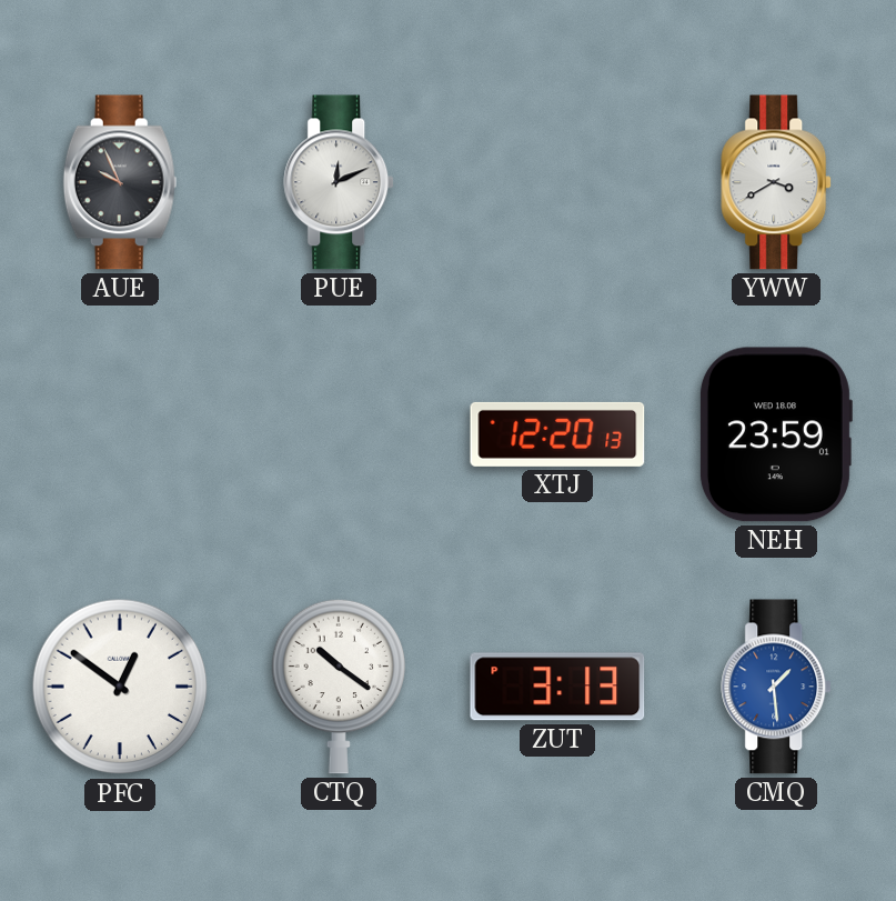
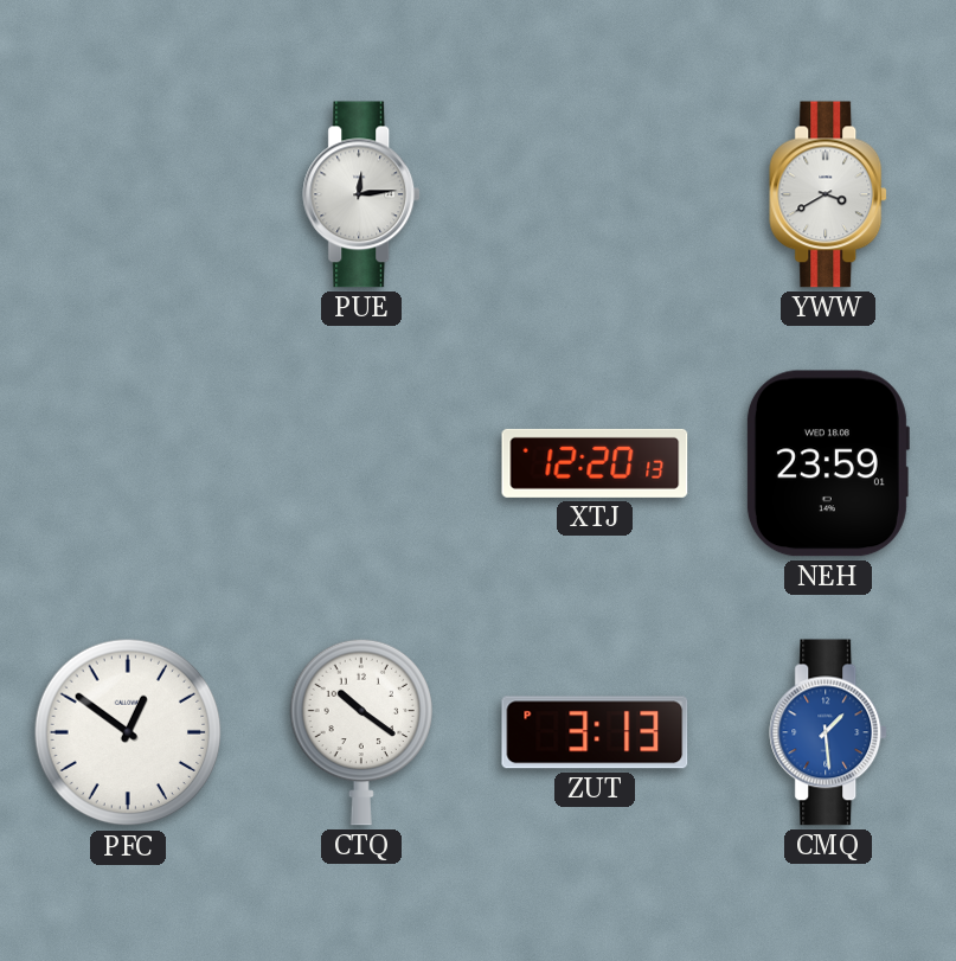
AUE: 9:56 -> none (120, 182)
PUE: 12:11 -> 12:14 (362, 194)
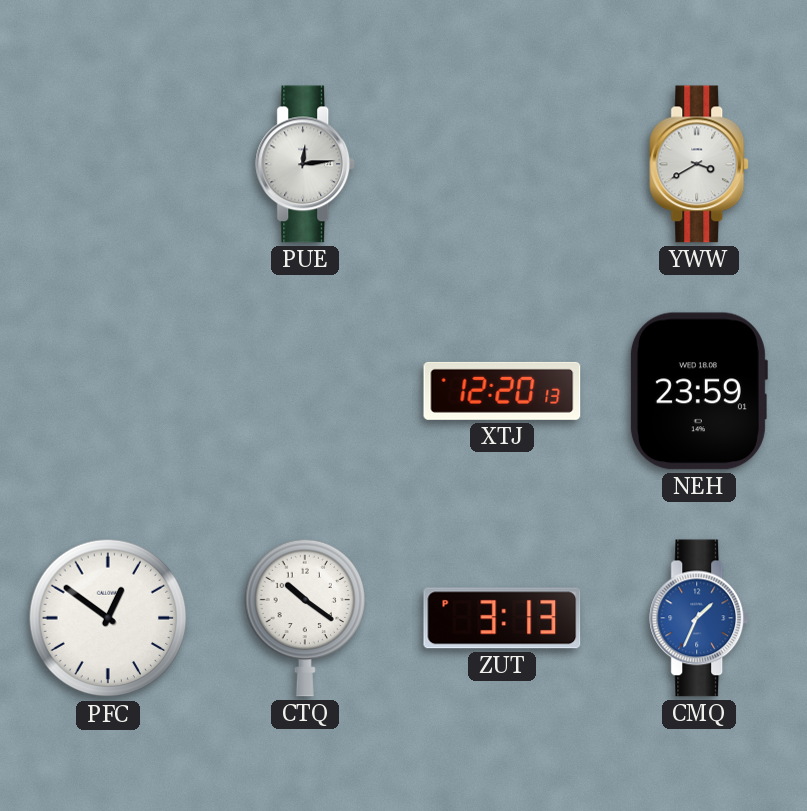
CMQ: 1:29 -> 1:34 (700, 618)
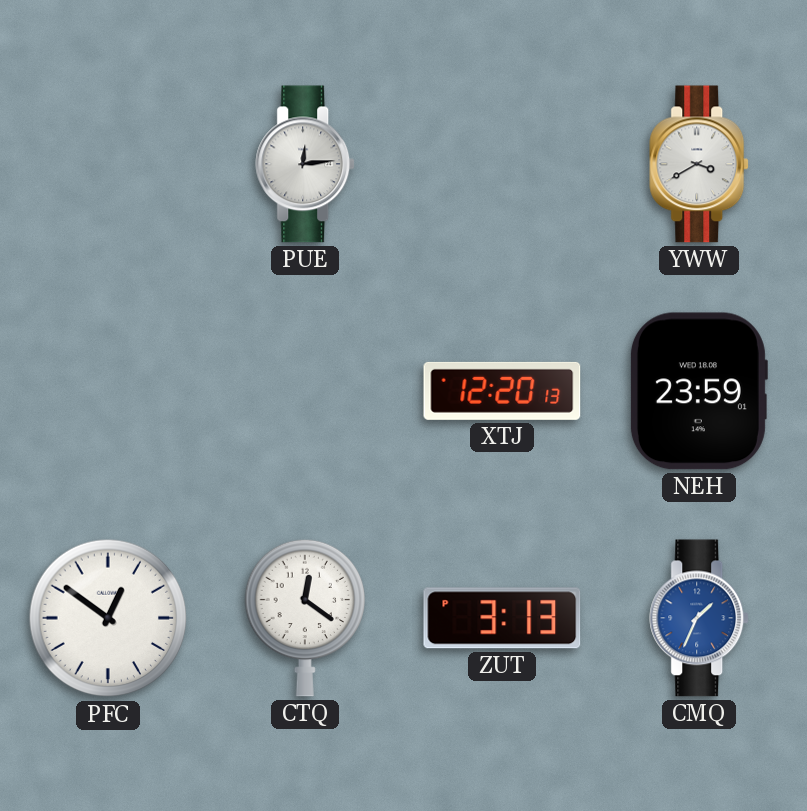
CTQ: 10:21 -> 12:21 (304, 618)
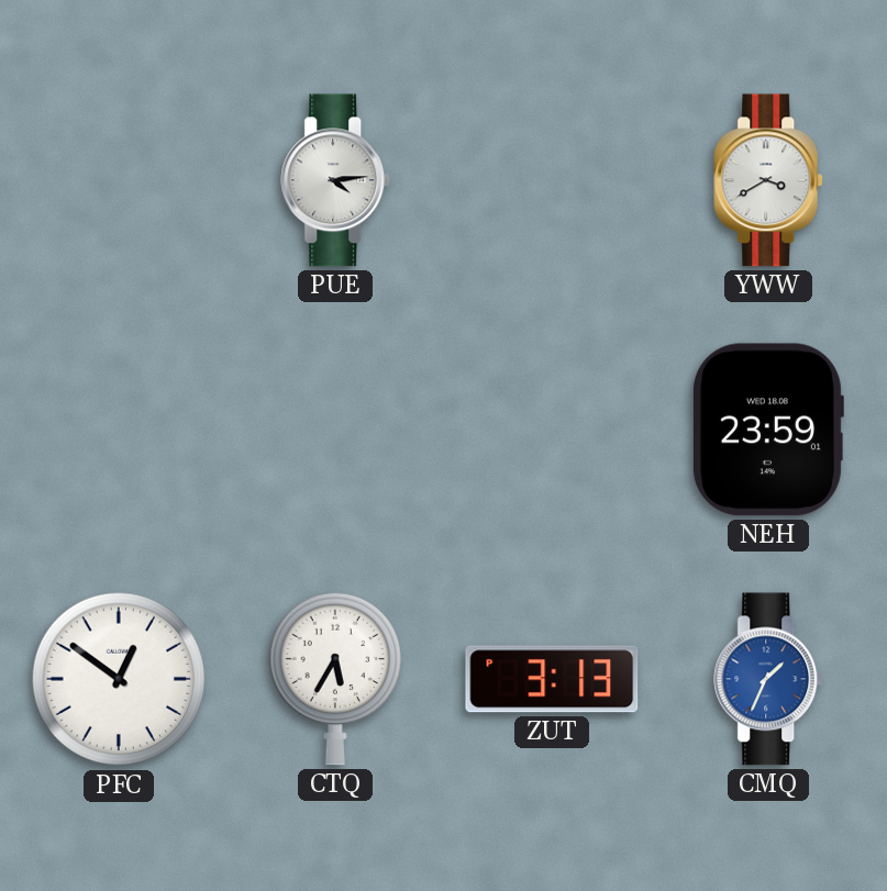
PUE: 12:14 -> 4:14 (336, 180)
XTJ: 12:20 -> none (502, 391)
CTQ: 12:21 -> 5:35 (334, 679)
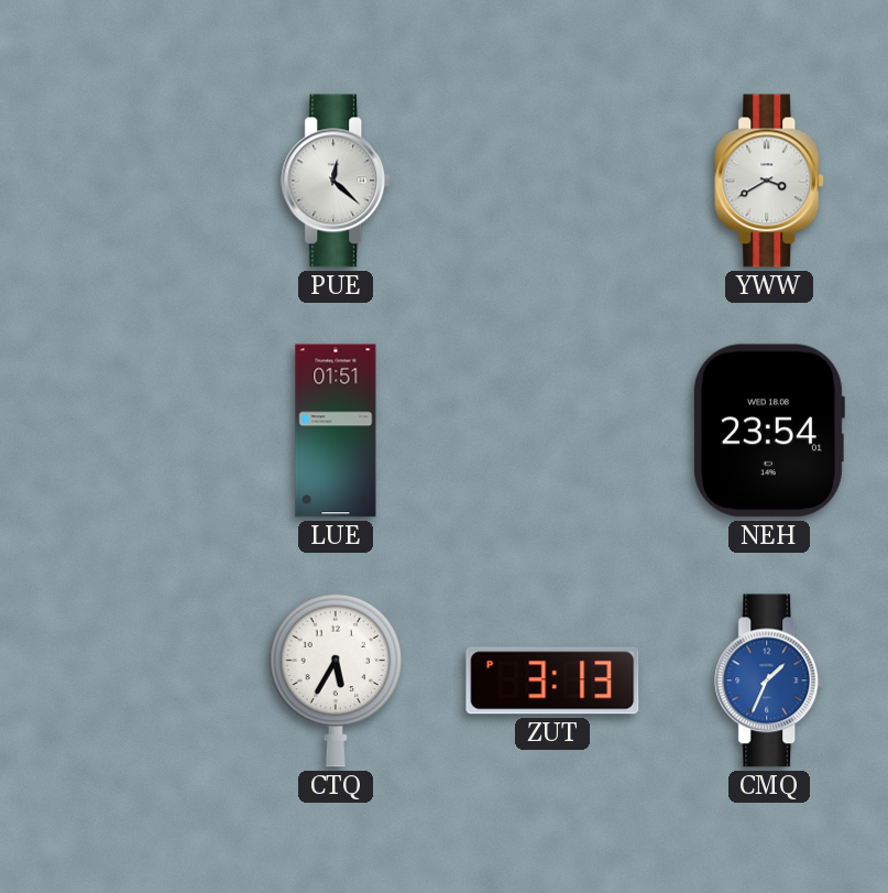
PUE: 4:14 -> 12:22 (337, 181)
LUE: none -> 01:51 (336, 431)
NEH: 23:59 -> 23:54 (768, 431)
PFC: 12:51 -> none (119, 679)
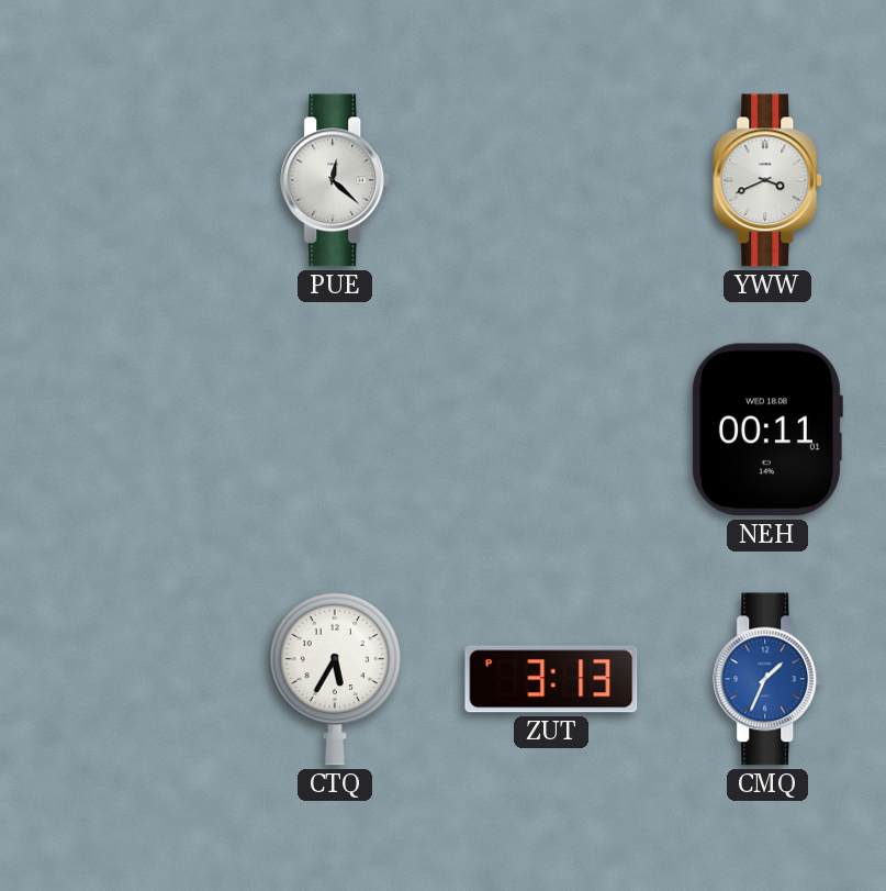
YWW: 3:40 -> 3:41 (769, 180)
LUE: 01:51 -> none (336, 431)
NEH: 23:54 -> 00:11 (766, 430)
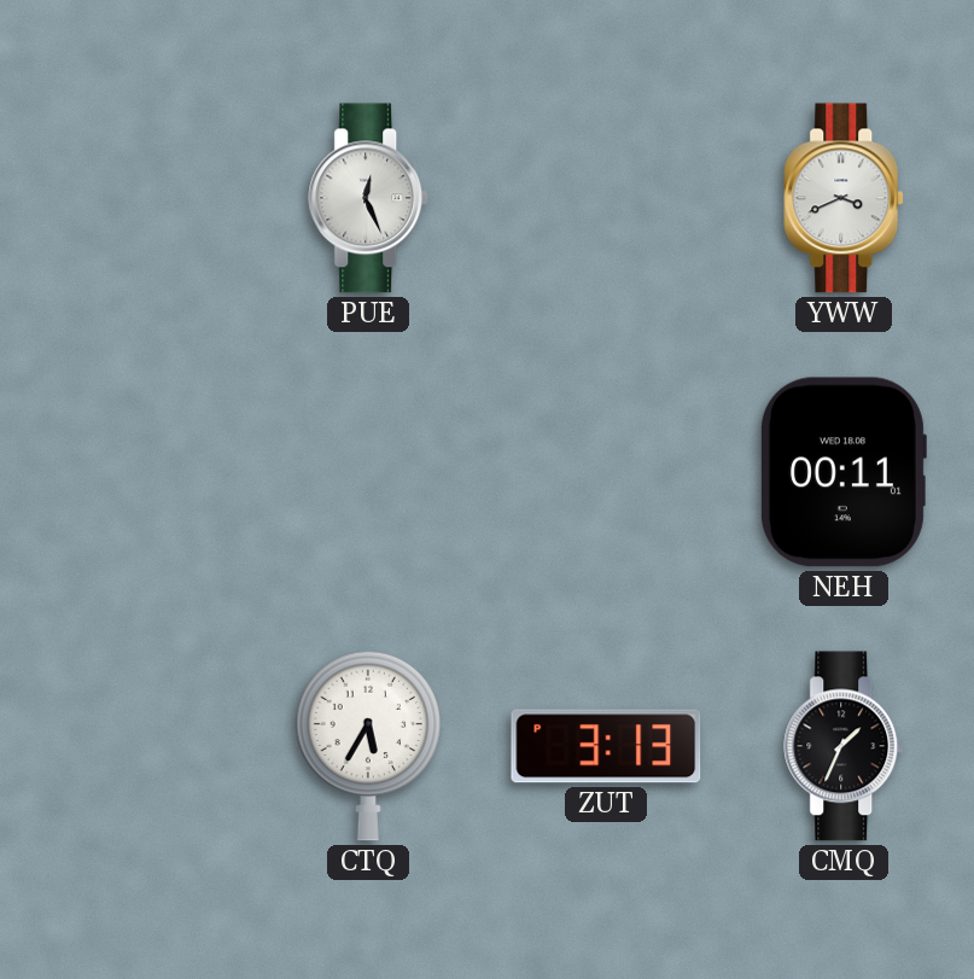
PUE: 12:22 -> 12:26 (369, 198)
CMQ dial: blue -> black (845, 746)
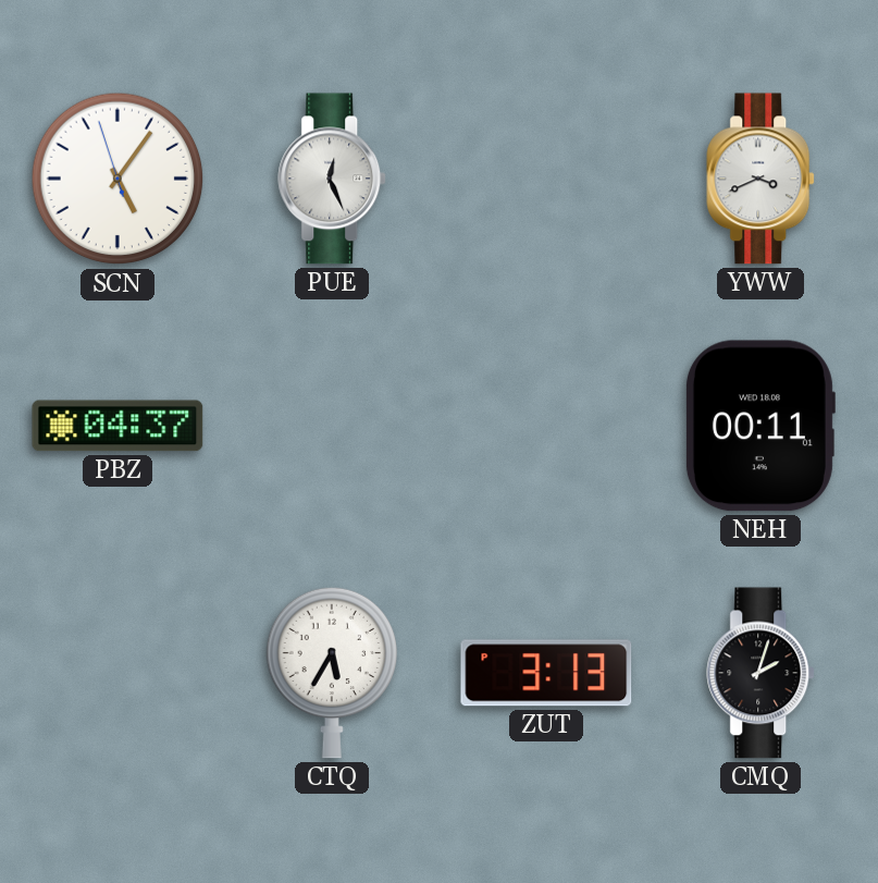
SCN: none -> 5:05 (118, 179)
PBZ: none -> 04:37 (118, 426)
CMQ: 1:34 -> 2:03 (762, 673)
